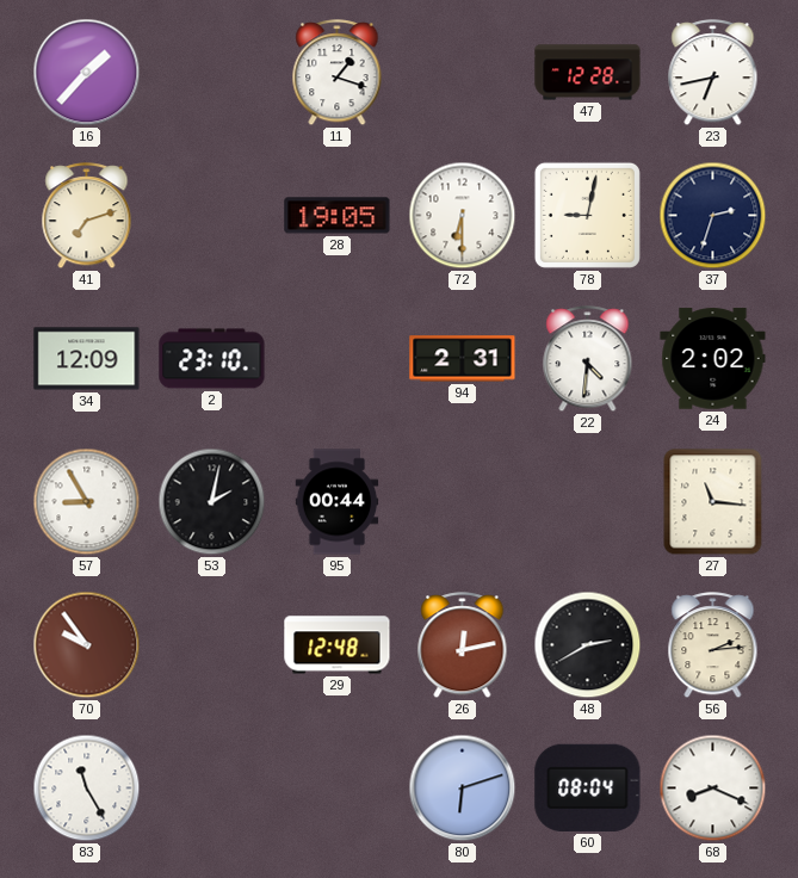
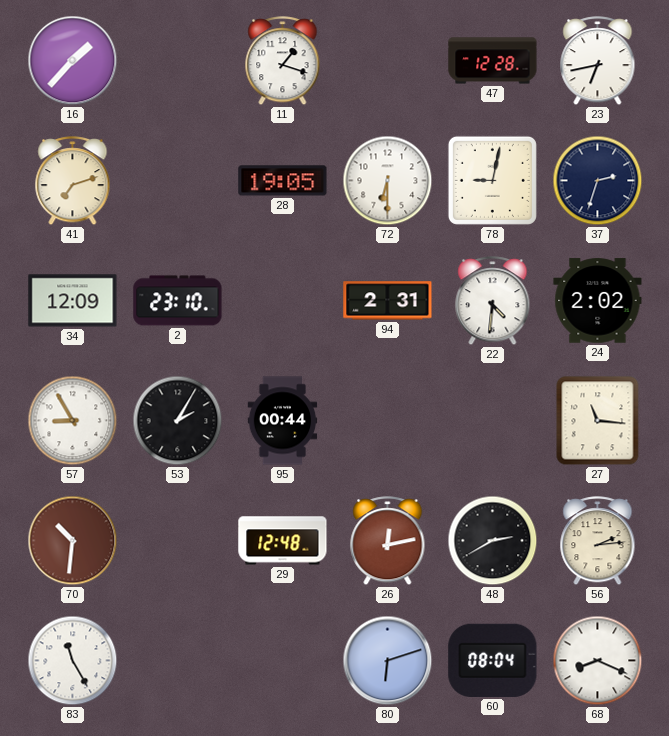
53: 2:02 -> 2:05 (178, 421)
70: 9:54 -> 10:31 (73, 541)
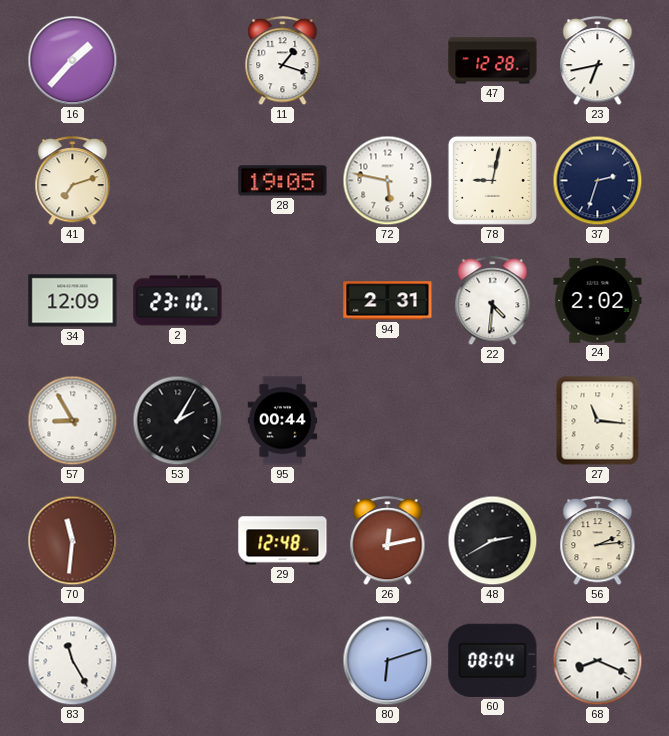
72: 6:30 -> 5:47 (388, 181)
70: 10:31 -> 11:31 (73, 541)
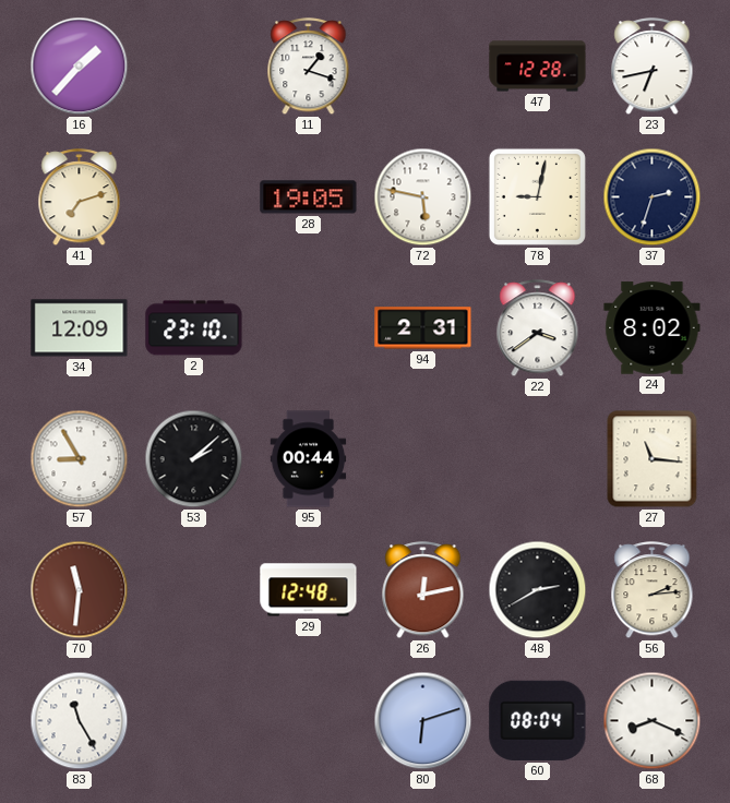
22: 4:31 -> 3:39 (538, 328)
24: 2:02 -> 8:02 (653, 328)
53: 2:05 -> 2:08 (194, 459)
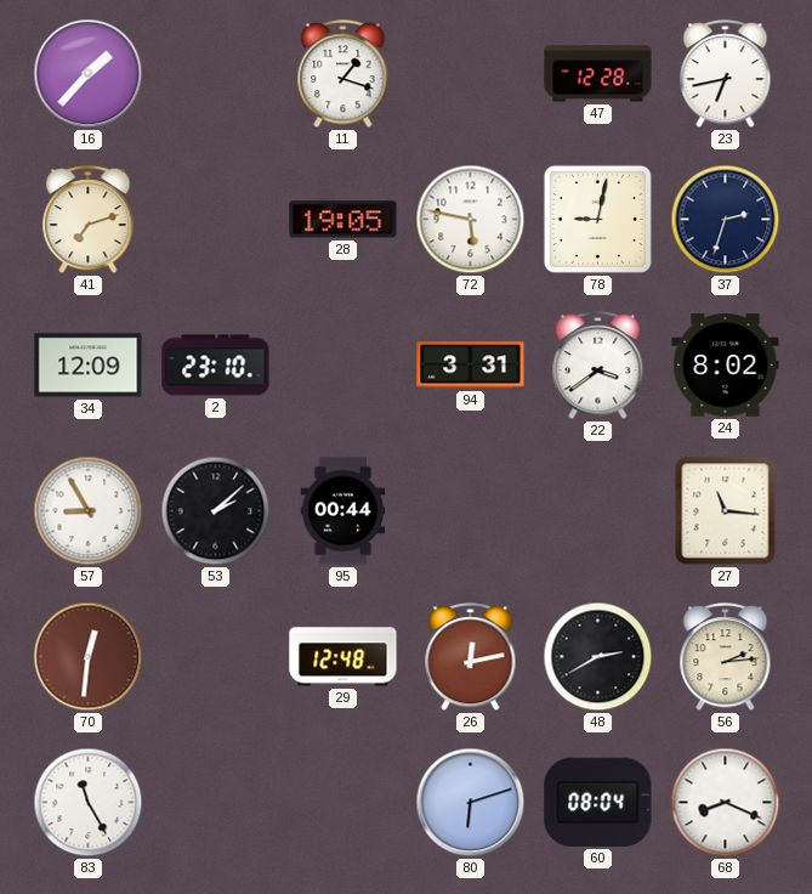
94: 2:31 -> 3:31 (471, 366)
70: 11:31 -> 12:31 (89, 657)
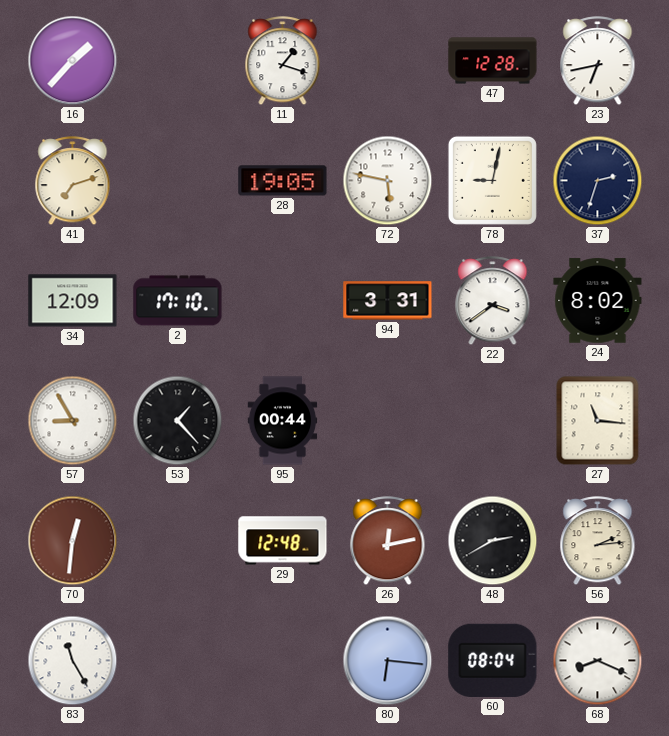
2: 23:10 -> 17:10 (178, 301)
53: 2:08 -> 1:23 (178, 421)
80: 6:12 -> 6:16 (388, 661)
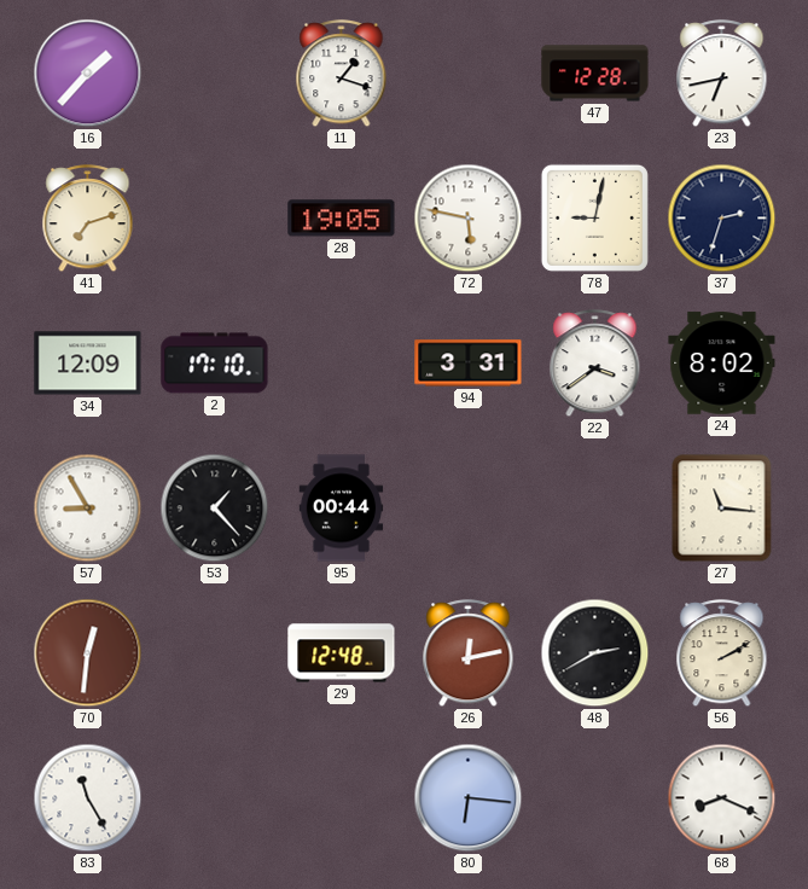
56: 2:14 -> 2:10 (722, 653)
60: 08:04 -> none (493, 660)
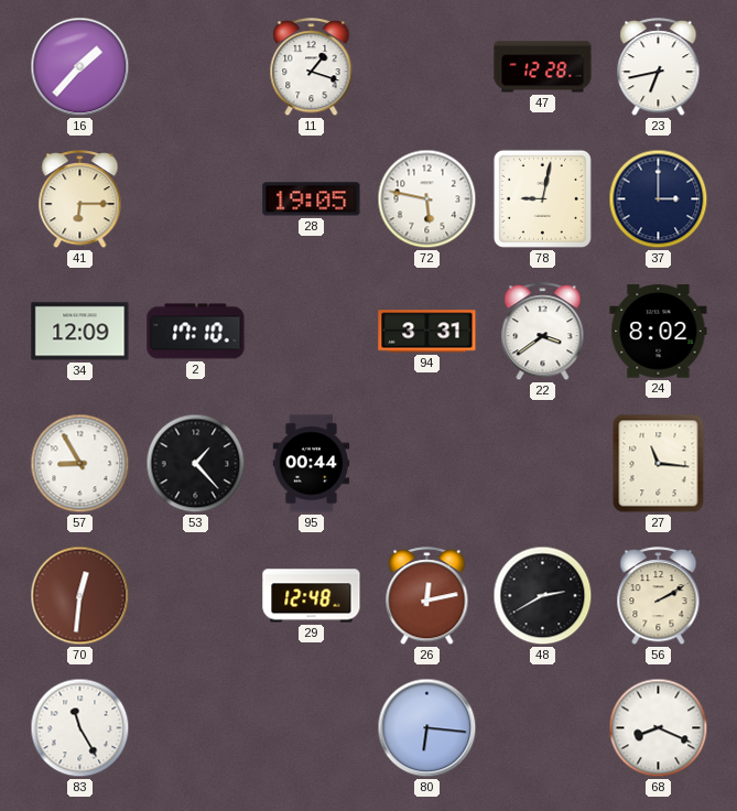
41: 7:12 -> 6:15 (80, 199)
37: 2:33 -> 3:00 (659, 199)
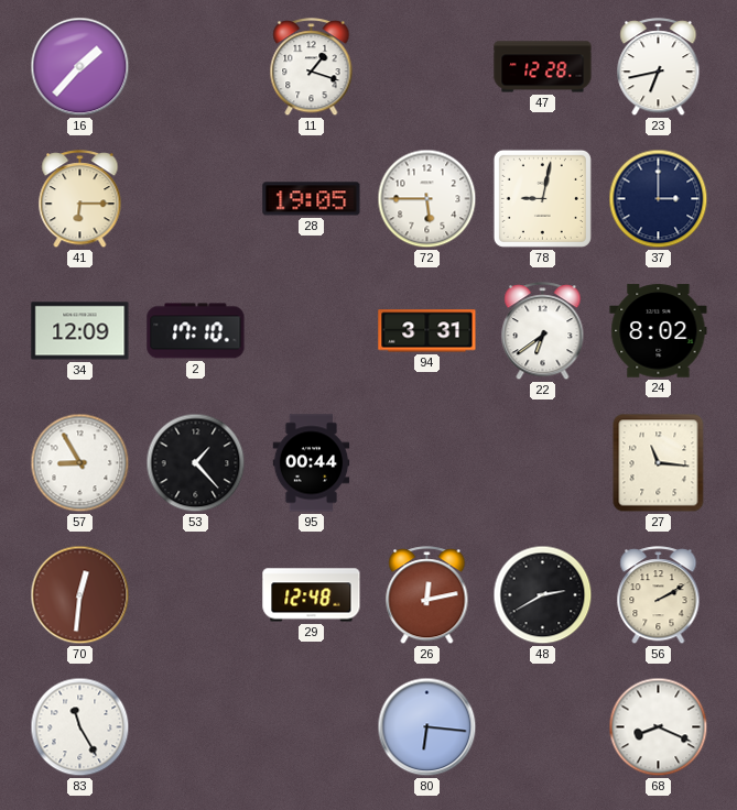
72: 5:47 -> 5:45 (427, 199)
22: 3:39 -> 6:39 (543, 331)
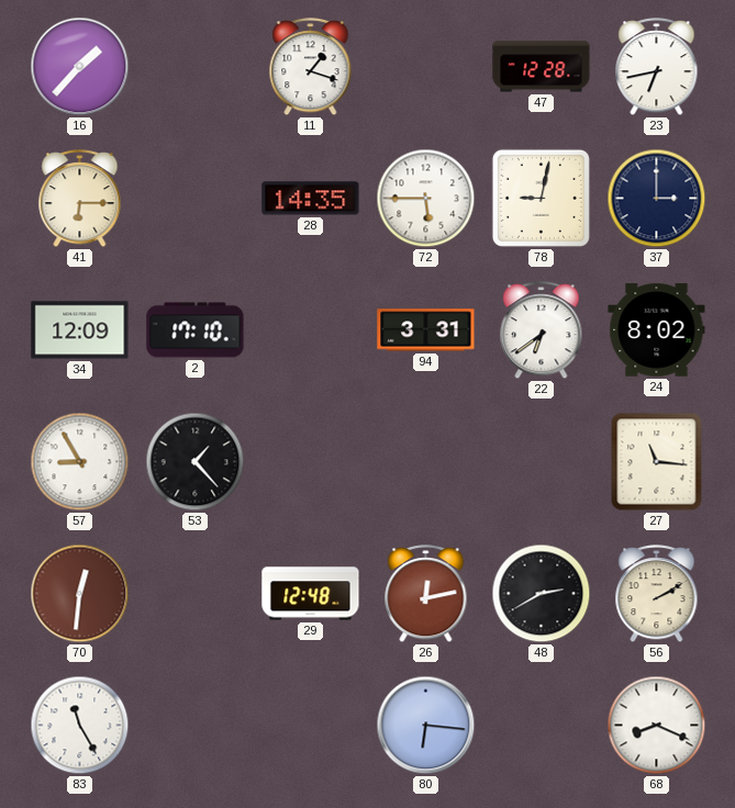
28: 19:05 -> 14:35 (311, 199)
95: 00:44 -> none (312, 463)
